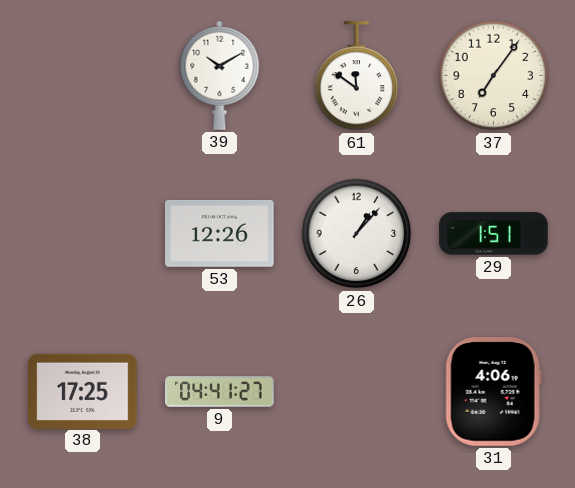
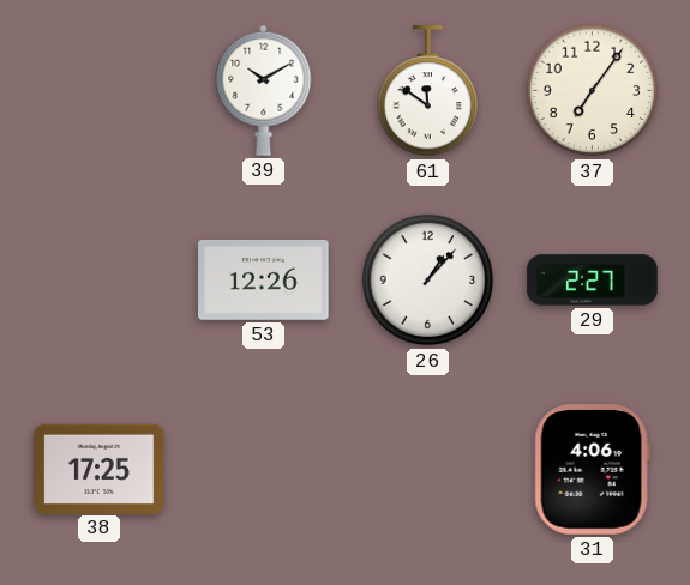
29: 1:51 -> 2:27 (593, 281)
9: 04:41 -> none (220, 392)
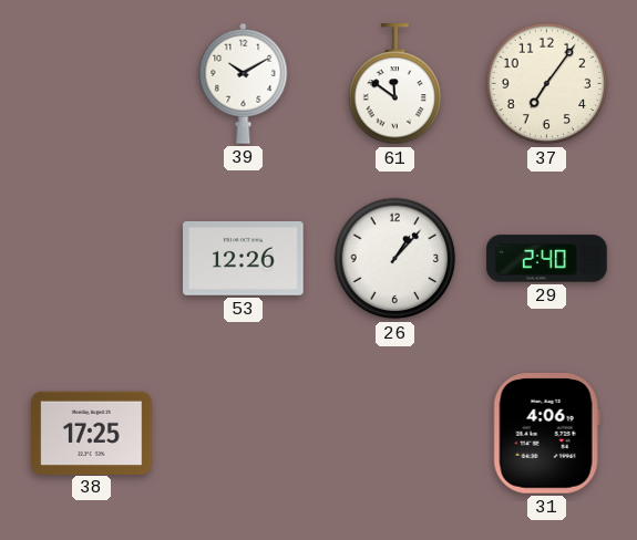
29: 2:27 -> 2:40 (547, 259)
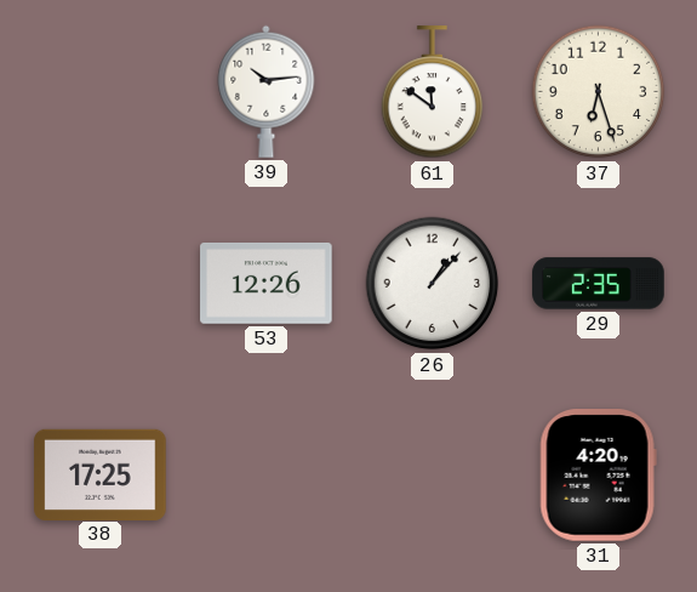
39: 10:10 -> 10:14 (267, 91)
37: 7:06 -> 6:27 (599, 92)
29: 2:40 -> 2:35 (599, 284)
31: 4:06 -> 4:20 (598, 476)
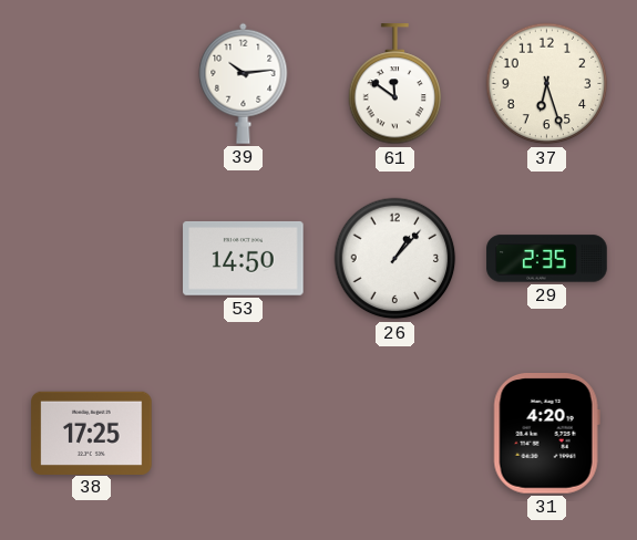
53: 12:26 -> 14:50 (244, 259)
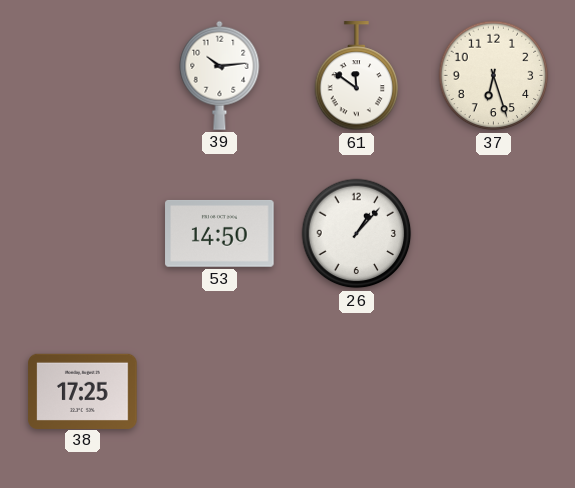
29: 2:35 -> none (547, 259)
31: 4:20 -> none (546, 434)
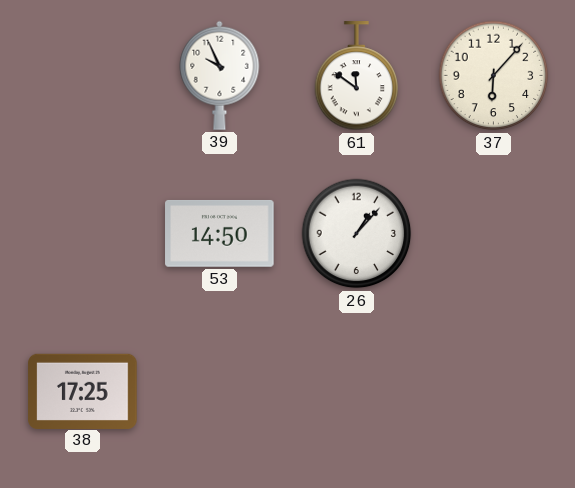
39: 10:14 -> 9:56 (220, 75)
37: 6:27 -> 6:07 (494, 76)
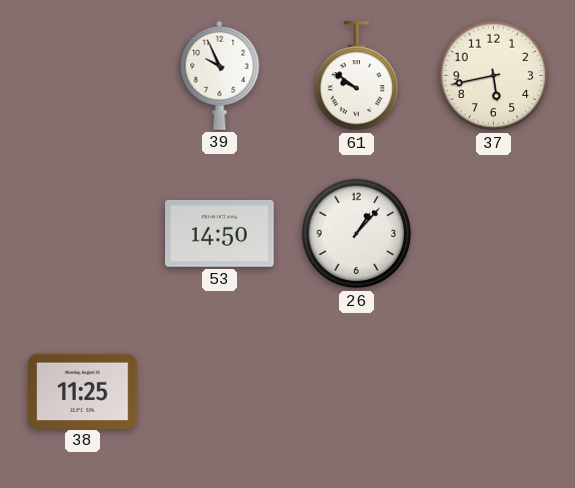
61: 11:51 -> 9:51 (357, 76)
37: 6:07 -> 5:43 (494, 76)
38: 17:25 -> 11:25 (83, 391)
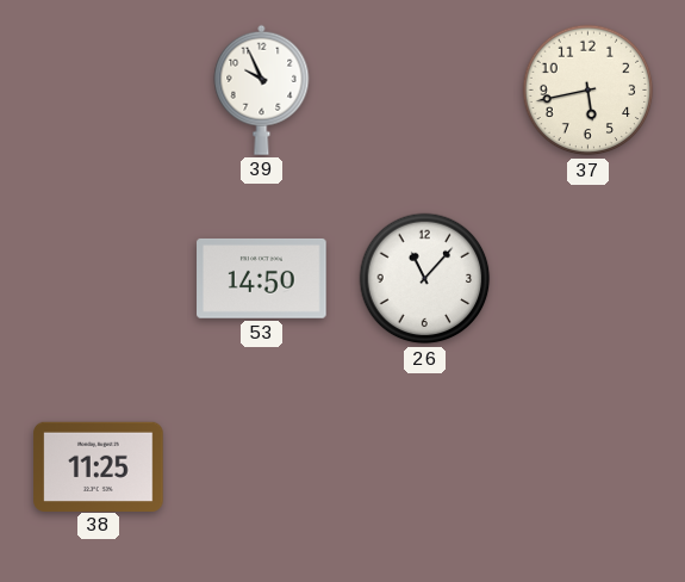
61: 9:51 -> none (357, 76)
26: 1:07 -> 11:07 (425, 279)
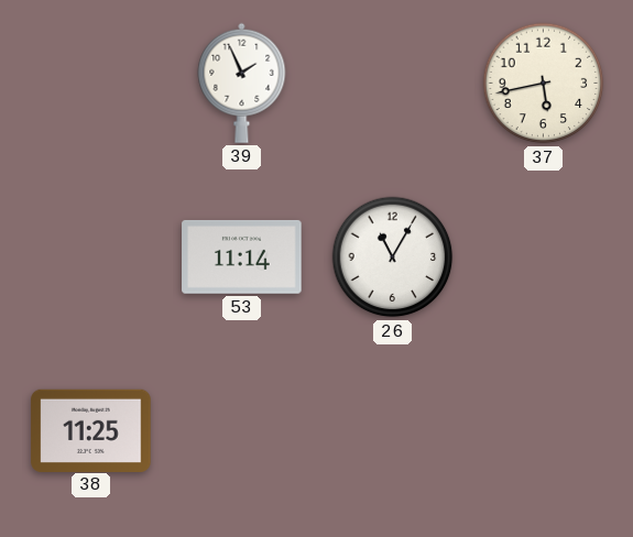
39: 9:56 -> 1:56 (242, 83)
53: 14:50 -> 11:14 (242, 257)
26: 11:07 -> 11:05 (393, 257)
